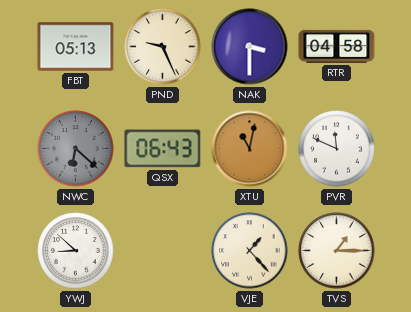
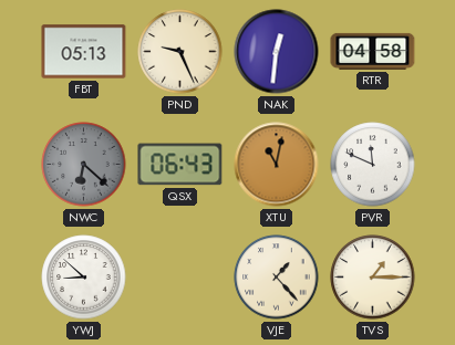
NAK: 3:30 -> 12:31 (277, 52)
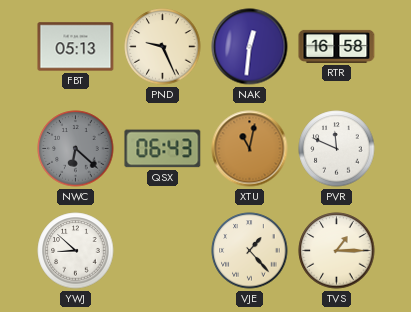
RTR: 04:58 -> 16:58 (337, 46)
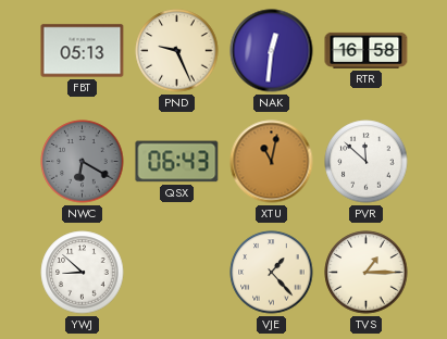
NWC: 6:22 -> 6:20 (83, 162)
PVR: 11:49 -> 11:52 (367, 162)
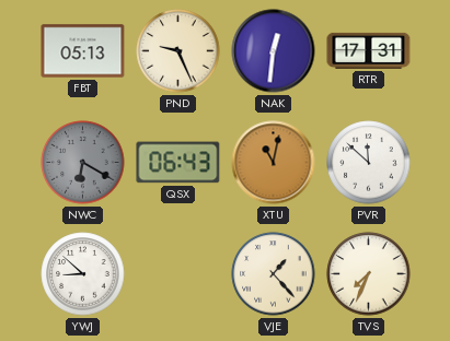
RTR: 16:58 -> 17:31 (369, 50)
TVS: 1:15 -> 7:34 (369, 274)
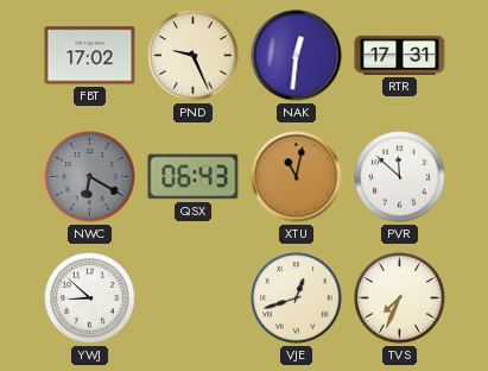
FBT: 05:13 -> 17:02 (90, 56)
VJE: 1:23 -> 12:42 (297, 298)
